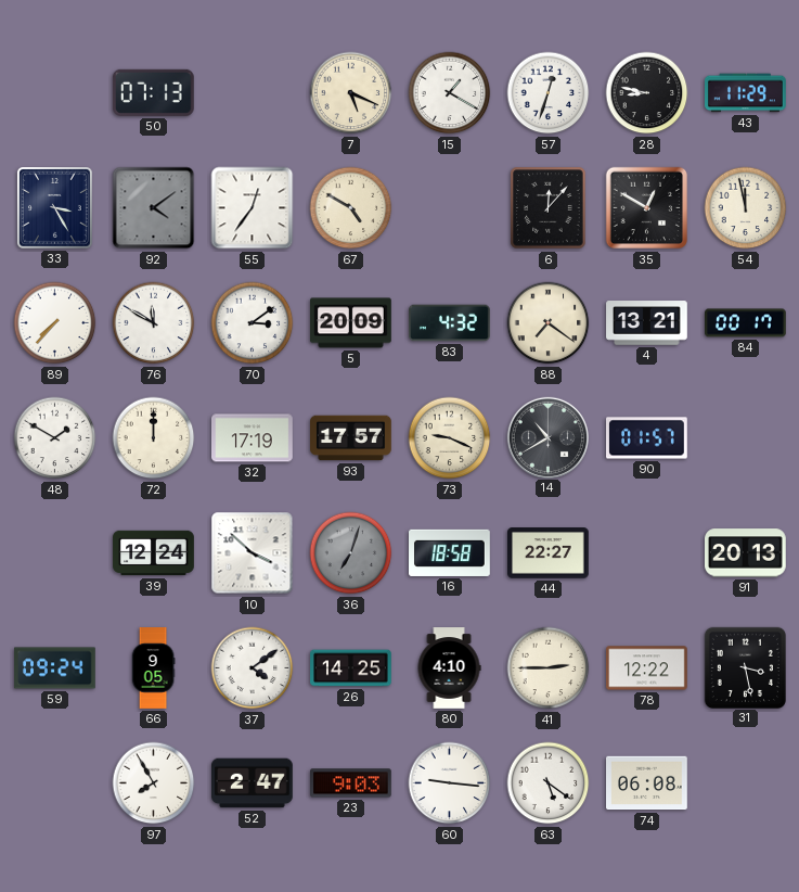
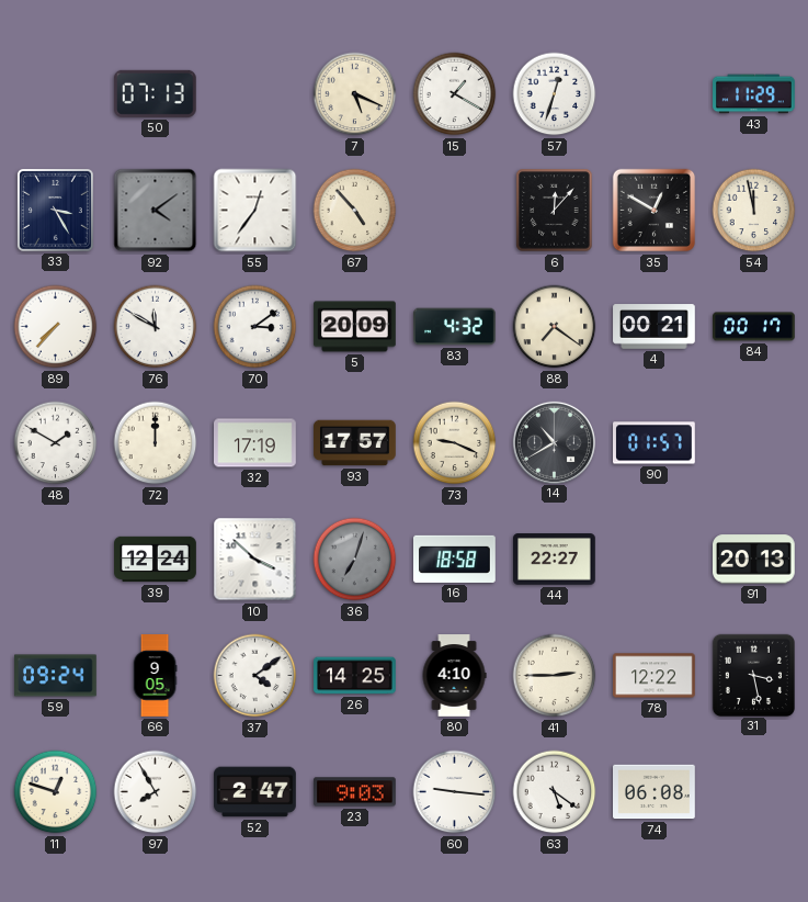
28: 8:47 -> none (647, 93)
67: 4:50 -> 4:53 (355, 211)
4: 13:21 -> 00:21 (655, 327)
11: none -> 12:48 (56, 792)
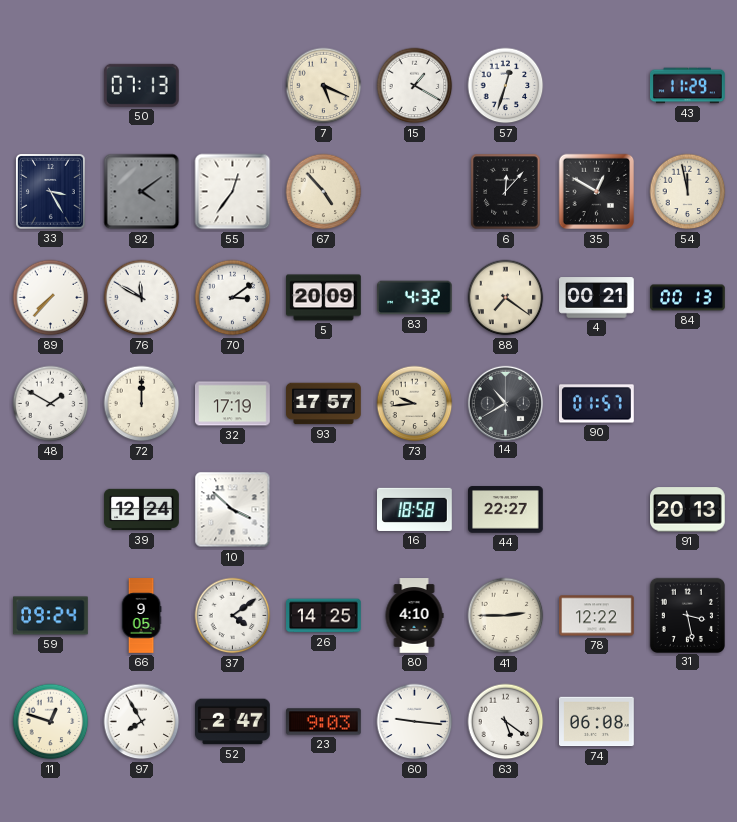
84: 00:17 -> 00:13 (688, 298)
73: 9:19 -> 9:44 (415, 404)
36: 7:03 -> none (355, 560)
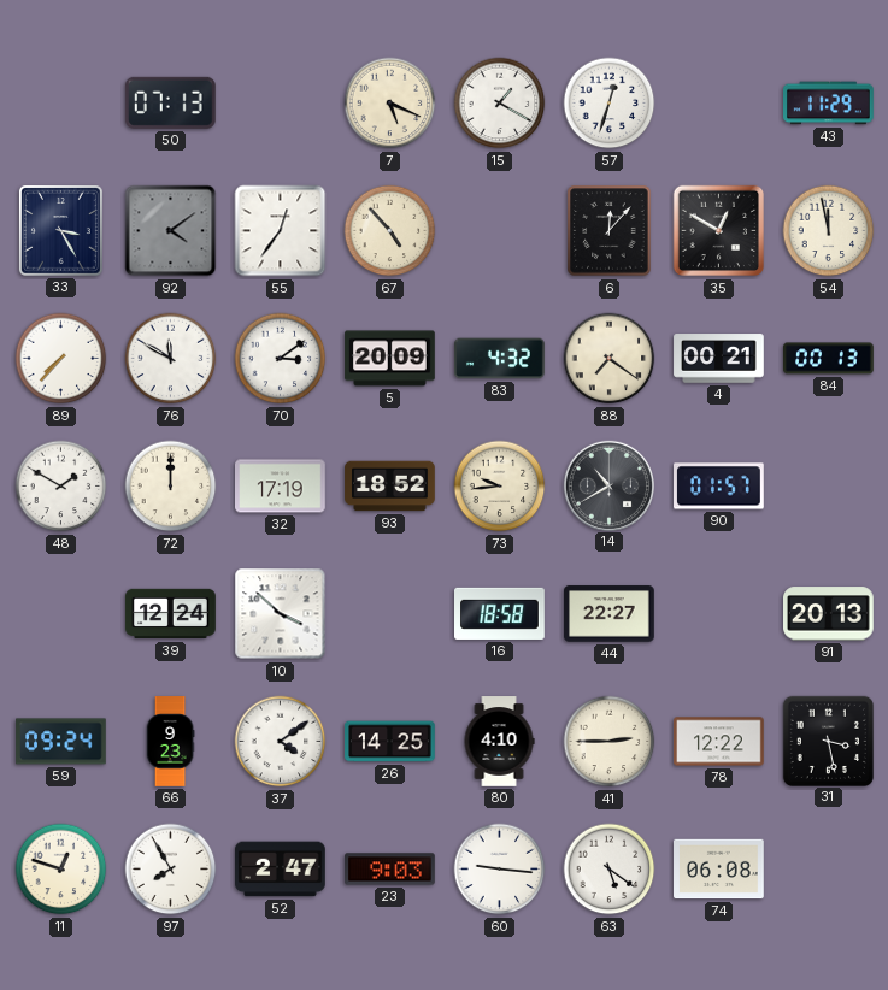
93: 17:57 -> 18:52 (390, 487)
66: 9:05 -> 9:23 (170, 742)
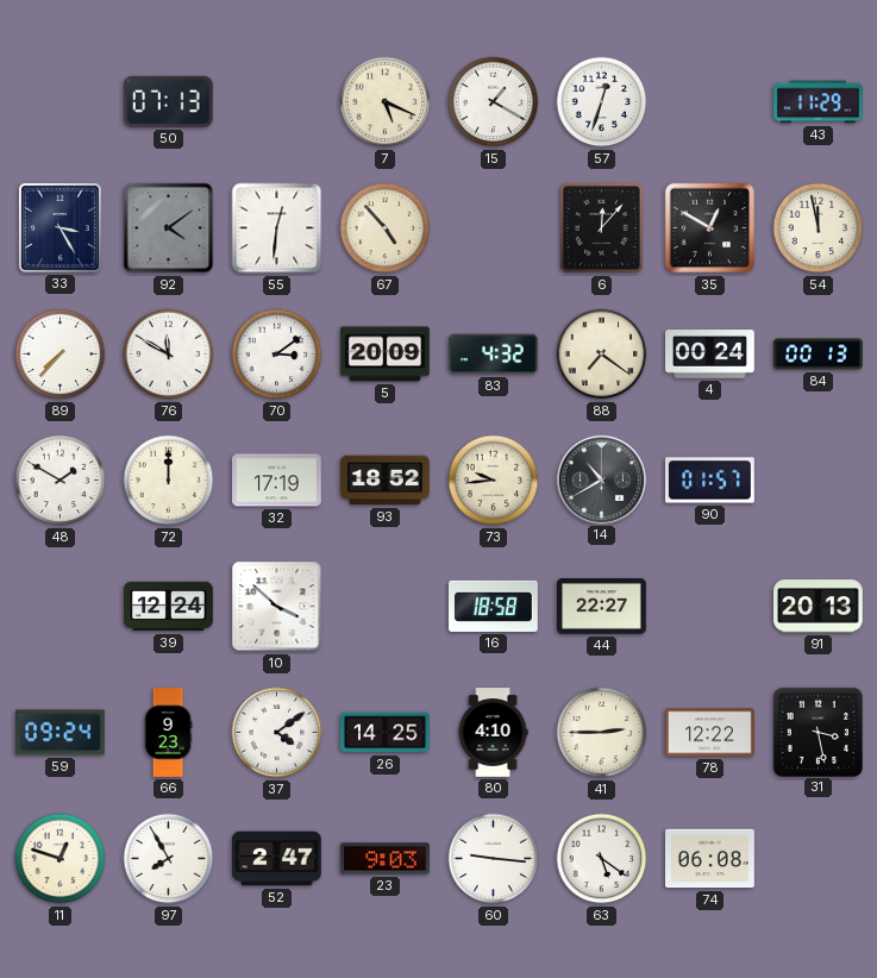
55: 12:36 -> 12:31 (277, 228)
4: 00:21 -> 00:24 (710, 355)
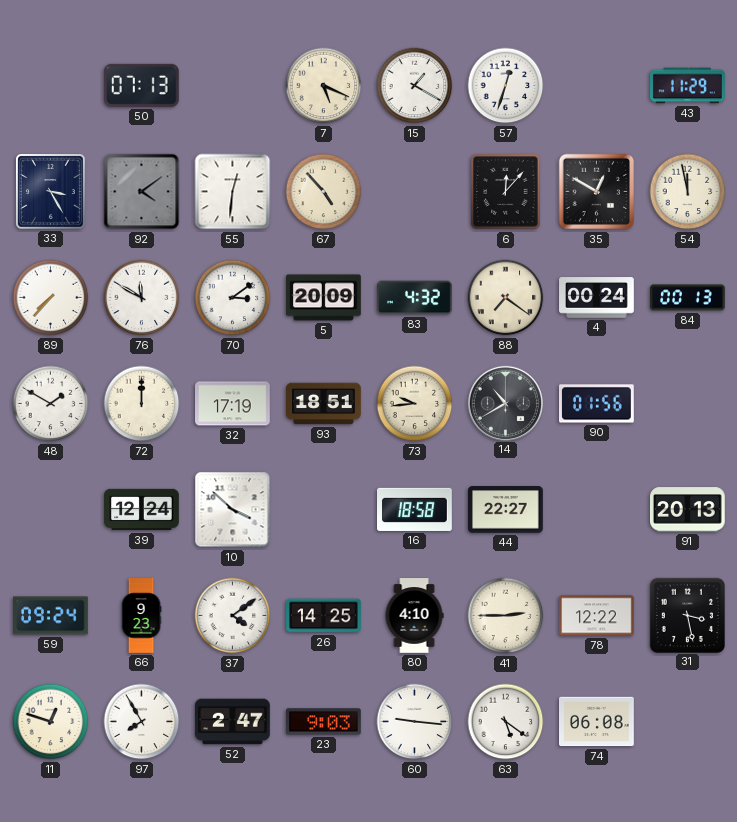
93: 18:52 -> 18:51 (324, 404)
90: 01:57 -> 01:56 (597, 404)
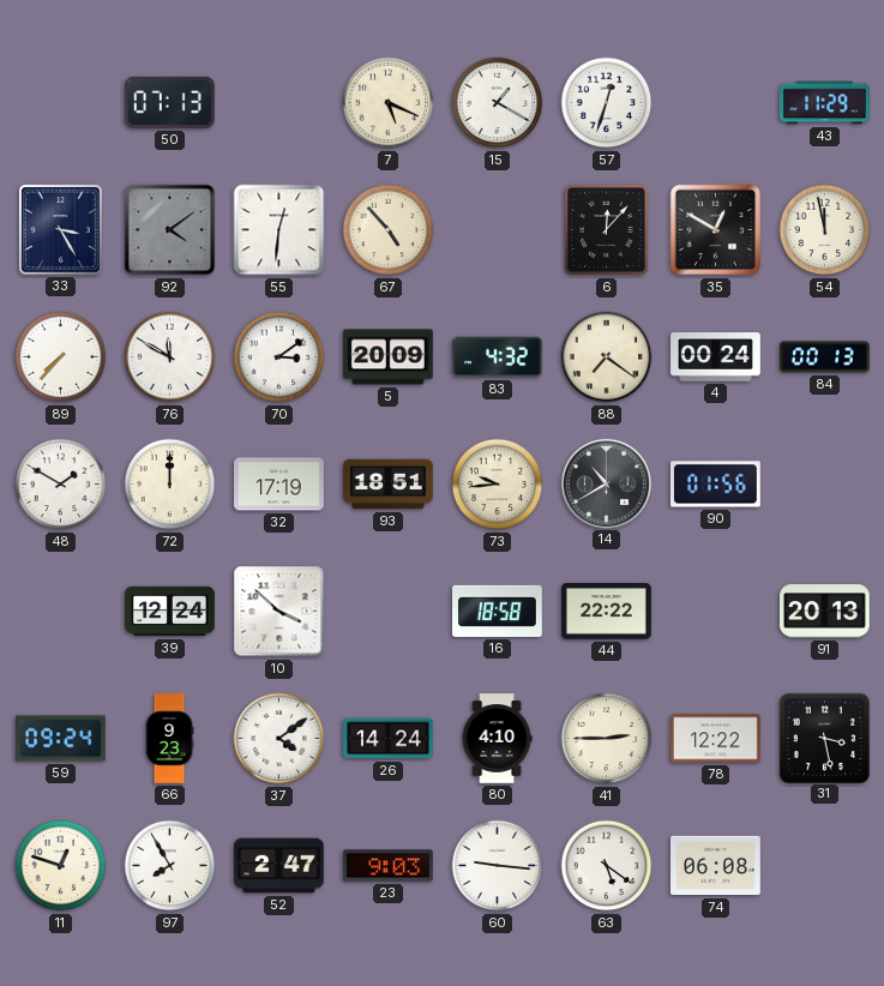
44: 22:27 -> 22:22 (607, 612)
26: 14:25 -> 14:24 (389, 739)
